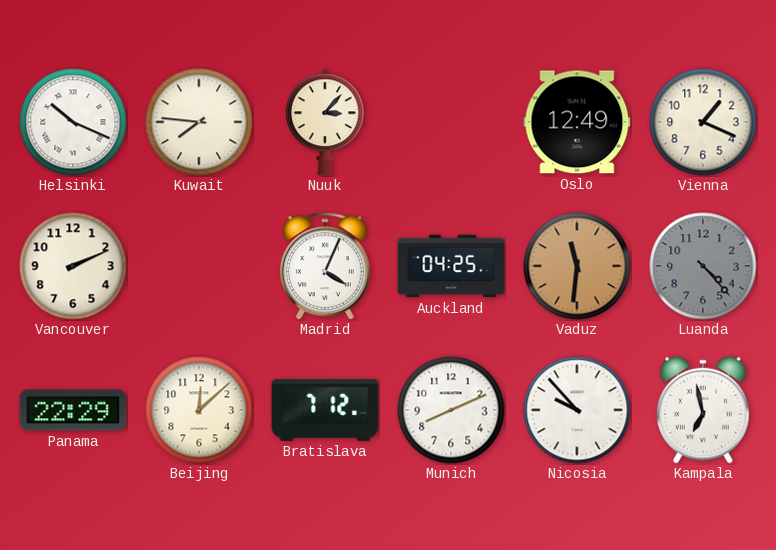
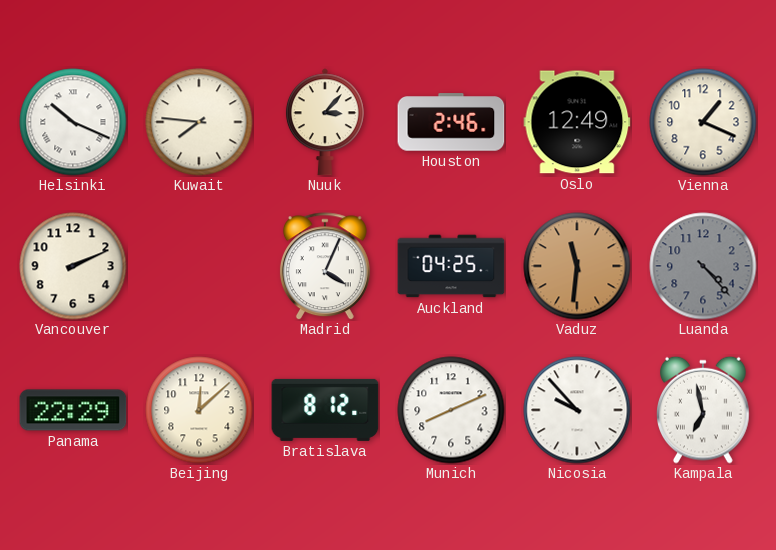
Houston: none -> 2:46 (451, 122)
Bratislava: 7:12 -> 8:12 (325, 410)
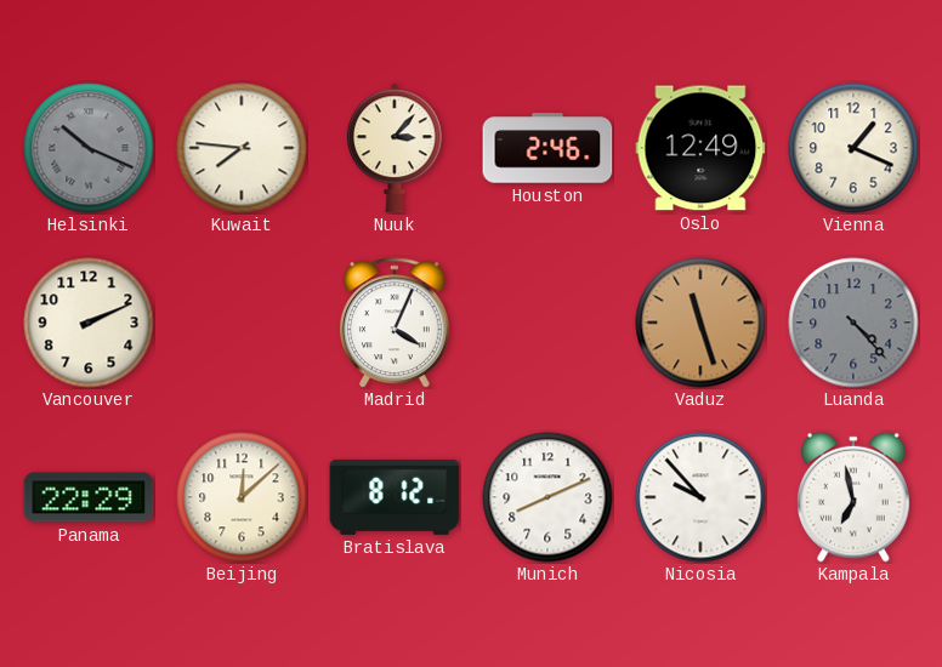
Helsinki dial: white -> grey (89, 148)
Auckland: 04:25 -> none (451, 266)
Vaduz: 11:31 -> 11:27 (700, 323)
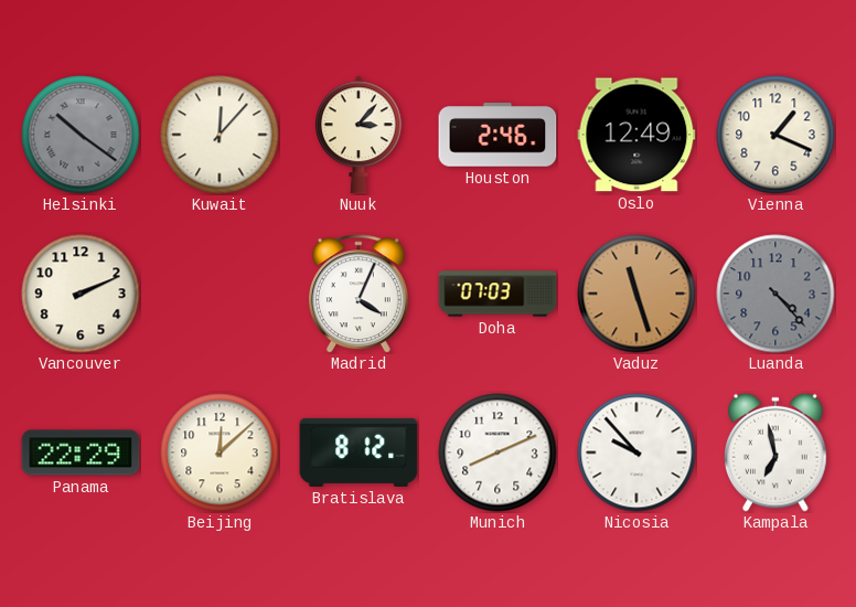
Helsinki: 10:19 -> 10:21 (81, 135)
Kuwait: 7:46 -> 12:07 (220, 135)
Doha: none -> 07:03 (497, 294)
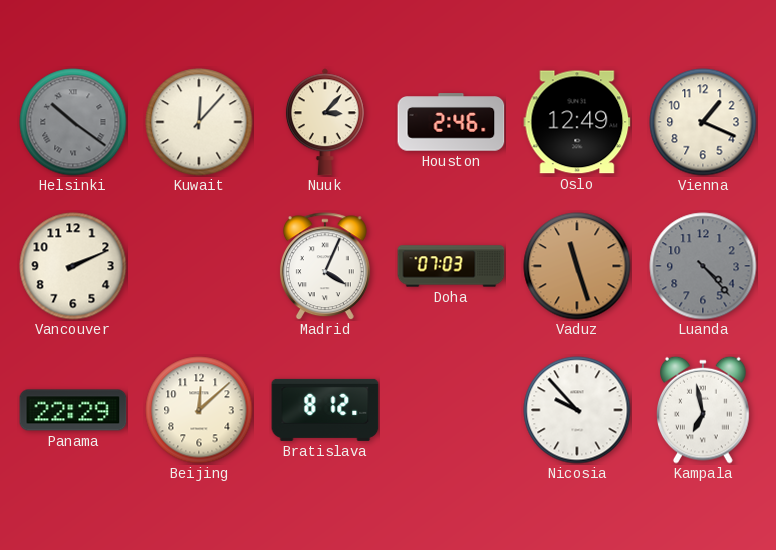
Munich: 8:11 -> none (497, 452)
